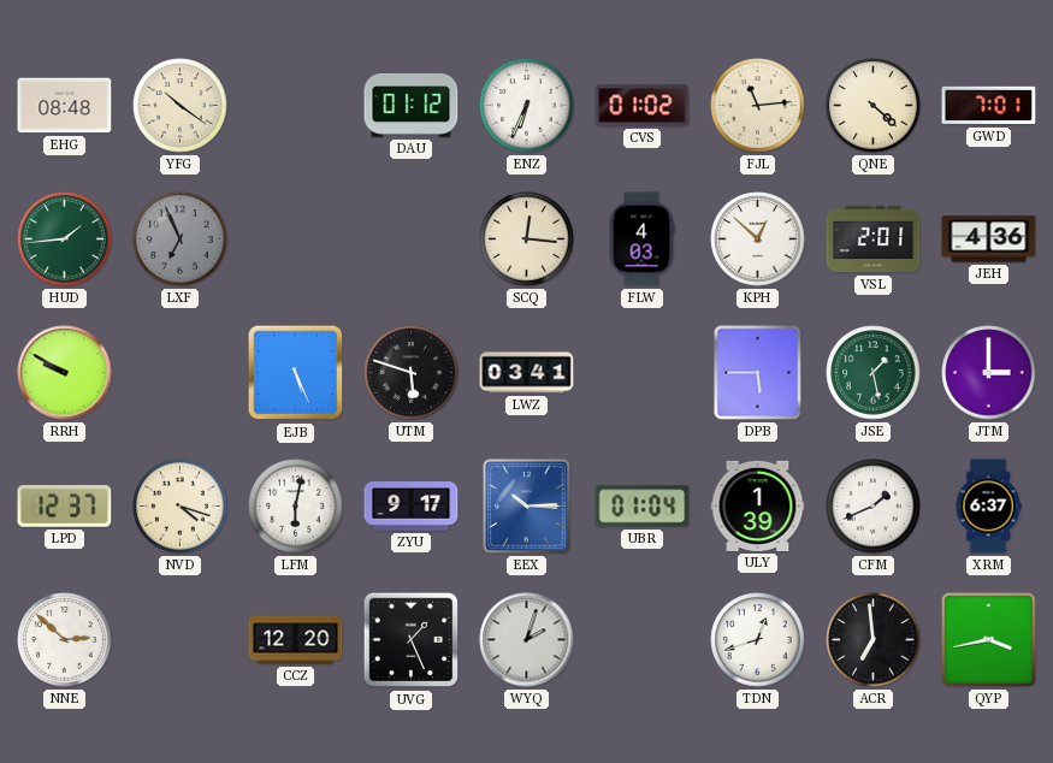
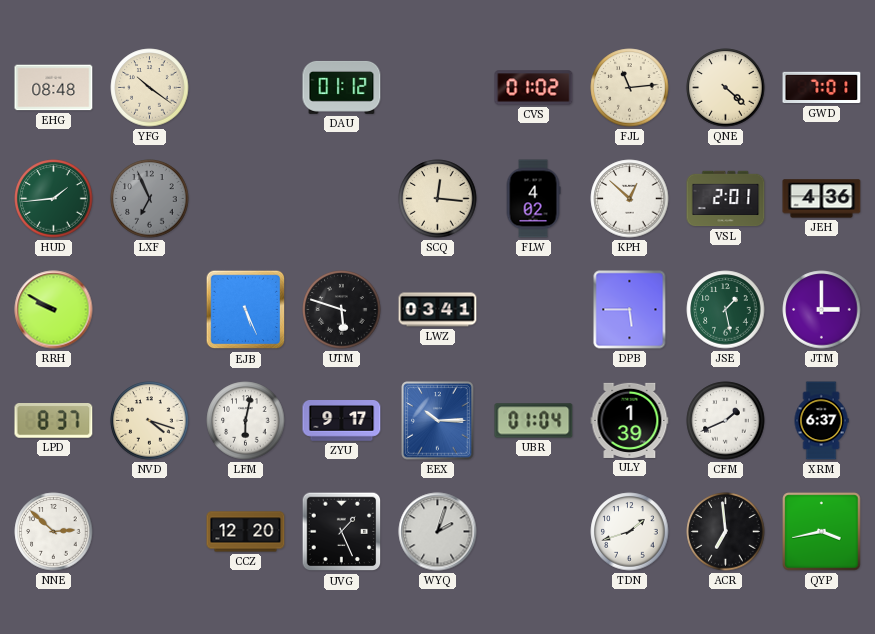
ENZ: 6:34 -> none (527, 106)
FLW: 4:03 -> 4:02 (533, 199)
LPD: 12:37 -> 8:37 (54, 421)
TDN: 12:42 -> 1:42 (630, 532)
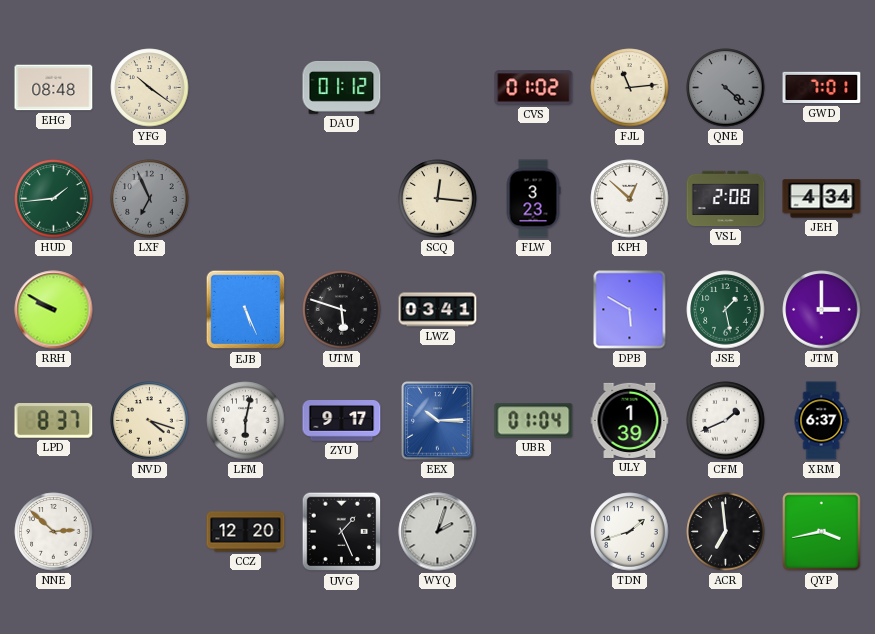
QNE dial: cream -> grey (726, 88)
FLW: 4:02 -> 3:23 (533, 199)
VSL: 2:01 -> 2:08 (726, 199)
JEH: 4:36 -> 4:34 (822, 199)
DPB: 5:45 -> 5:50 (630, 310)
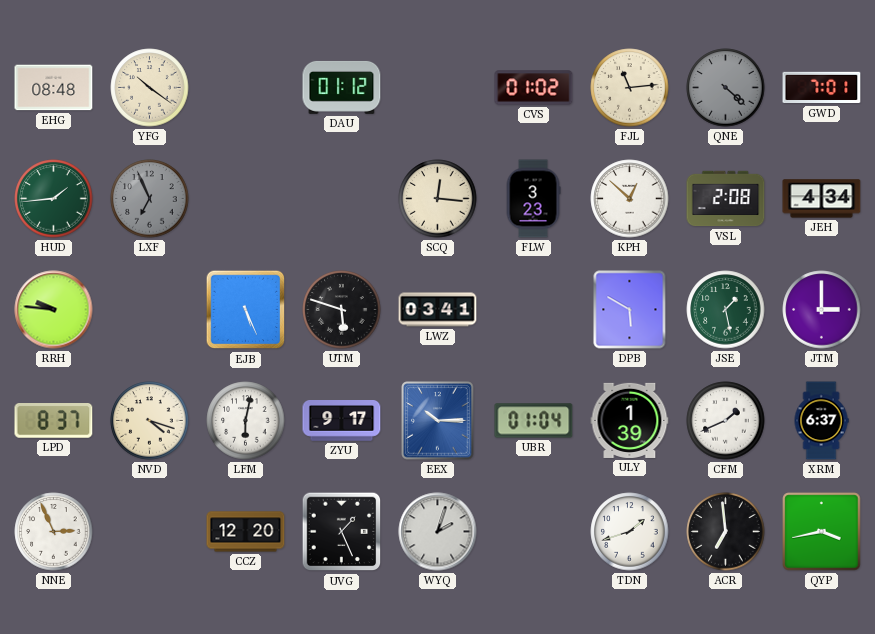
RRH: 9:50 -> 9:46 (54, 310)
NNE: 2:52 -> 2:56 (54, 532)
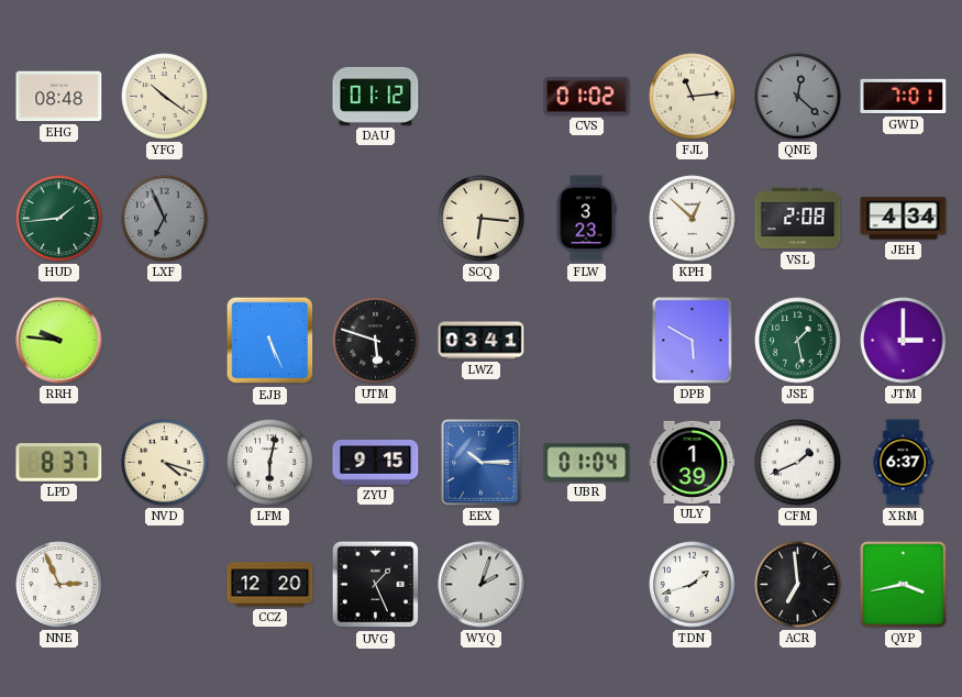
QNE: 4:22 -> 12:22 (798, 97)
SCQ: 12:16 -> 6:16 (482, 219)
ZYU: 9:17 -> 9:15 (376, 463)
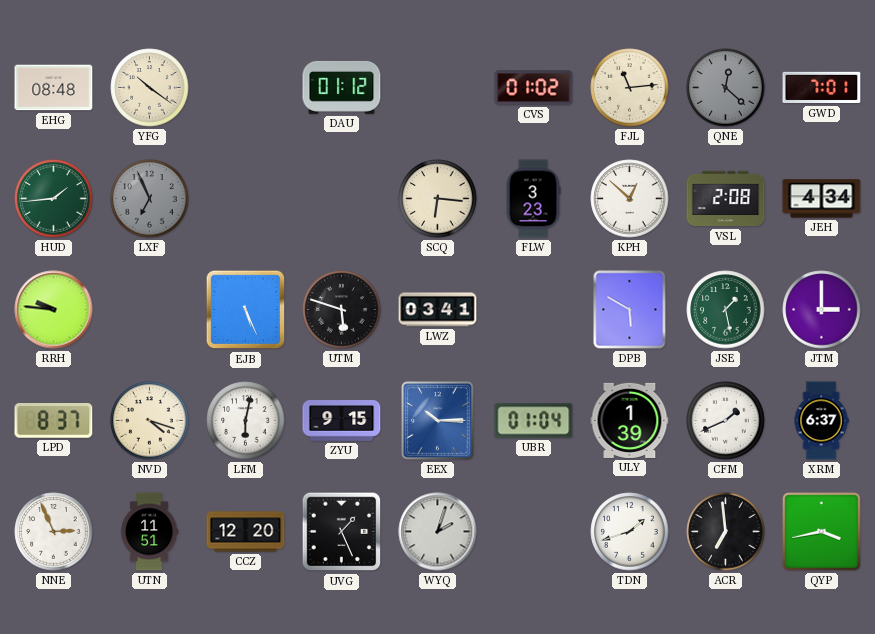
UTN: none -> 11:51 (149, 532)
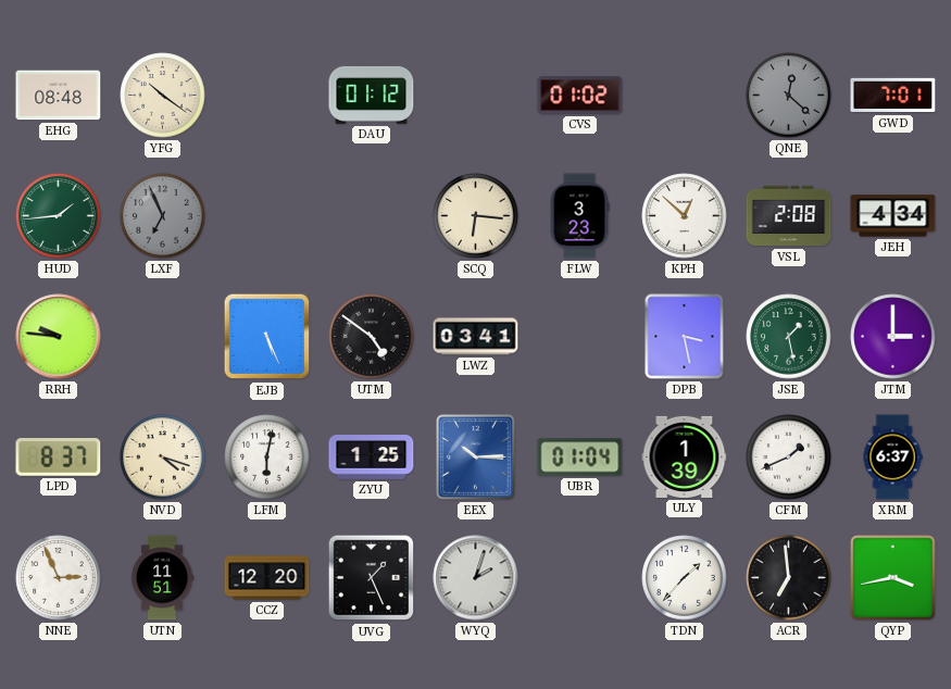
FJL: 11:14 -> none (630, 88)
UTM: 5:48 -> 4:51 (372, 337)
DPB: 5:50 -> 3:28 (685, 337)
ZYU: 9:15 -> 1:25 (372, 458)
TDN: 1:42 -> 1:37 (685, 578)
